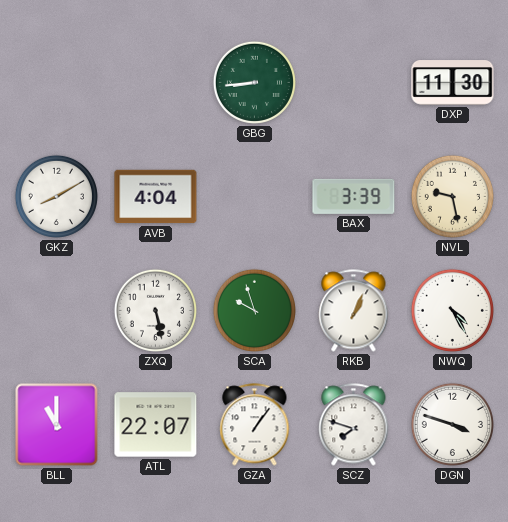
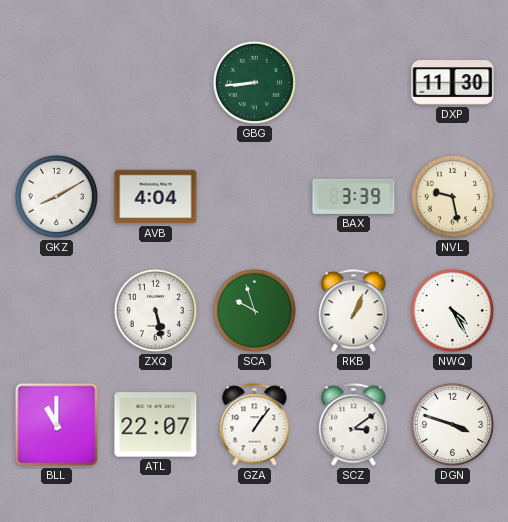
SCZ: 7:48 -> 3:09 (354, 425)
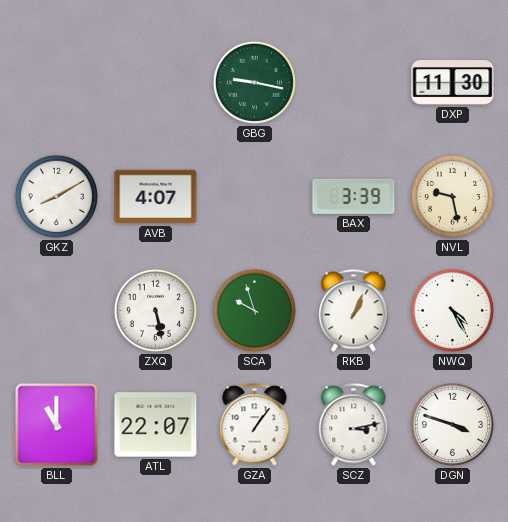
GBG: 8:44 -> 9:17 (254, 82)
AVB: 4:04 -> 4:07 (156, 197)
SCZ: 3:09 -> 3:13 (354, 425)
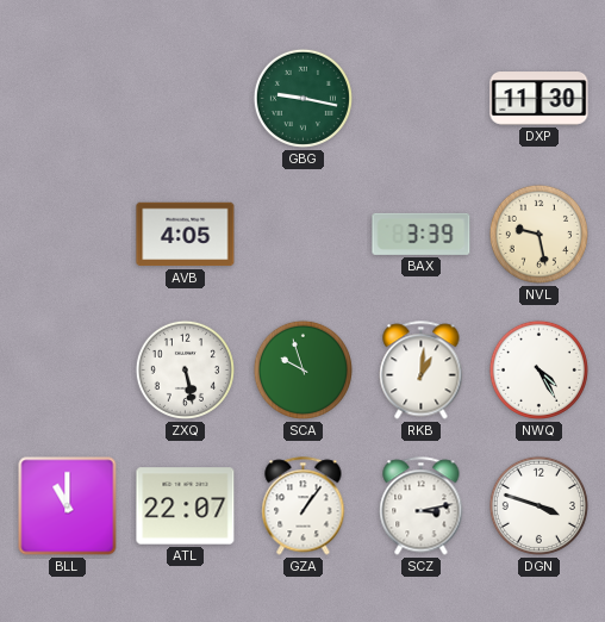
GKZ: 8:10 -> none (56, 196)
AVB: 4:07 -> 4:05 (186, 235)
RKB: 1:04 -> 1:01 (422, 371)
